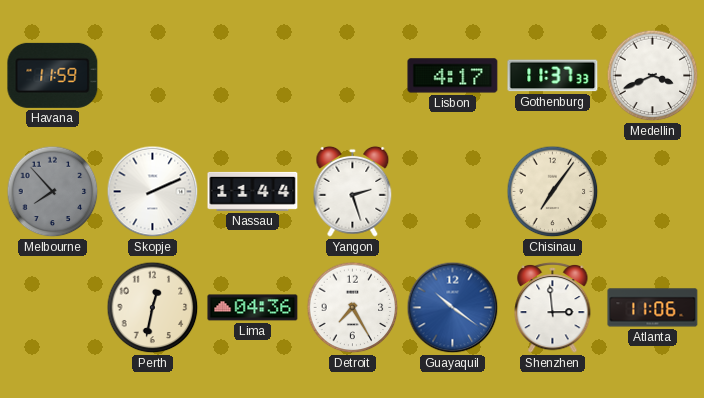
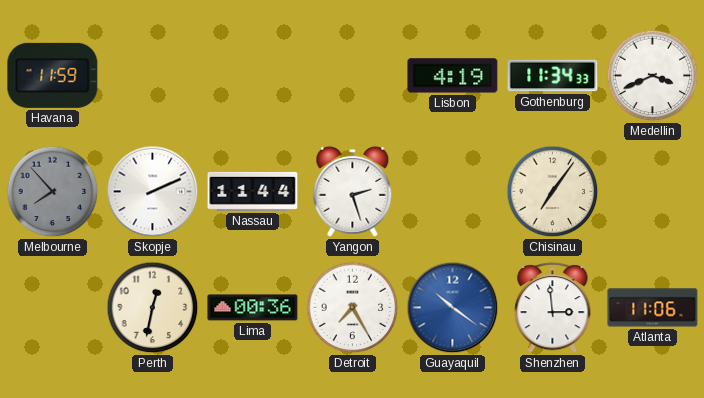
Lisbon: 4:17 -> 4:19 (453, 76)
Gothenburg: 11:37 -> 11:34 (553, 76)
Lima: 04:36 -> 00:36 (253, 308)
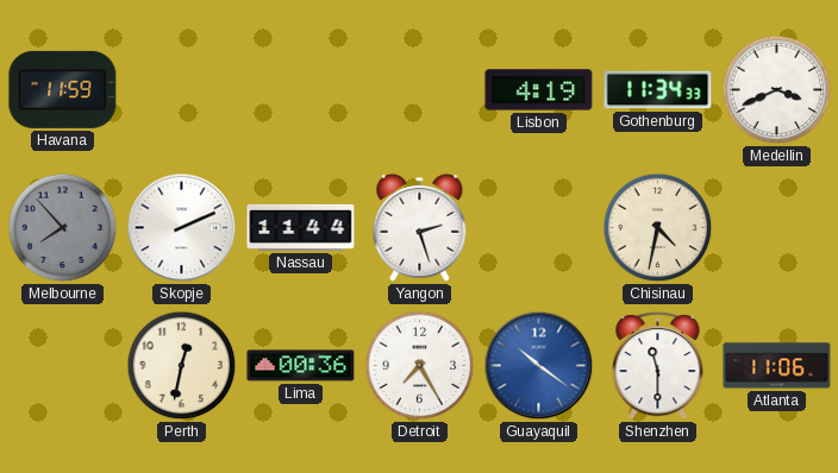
Chisinau: 7:06 -> 4:32 (658, 228)
Shenzhen: 2:59 -> 11:30 (658, 365)
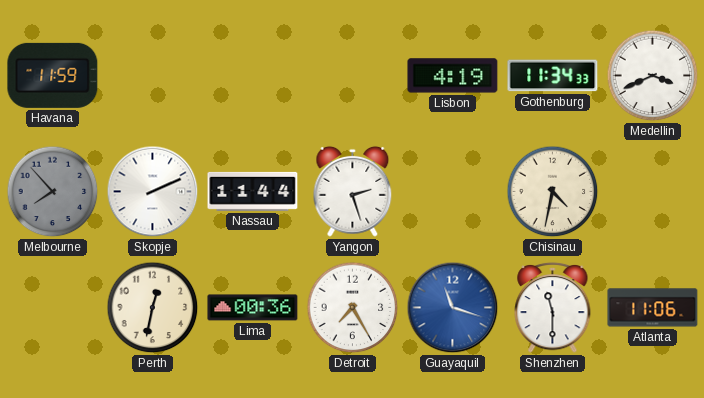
Guayaquil: 10:21 -> 11:18 (453, 308)
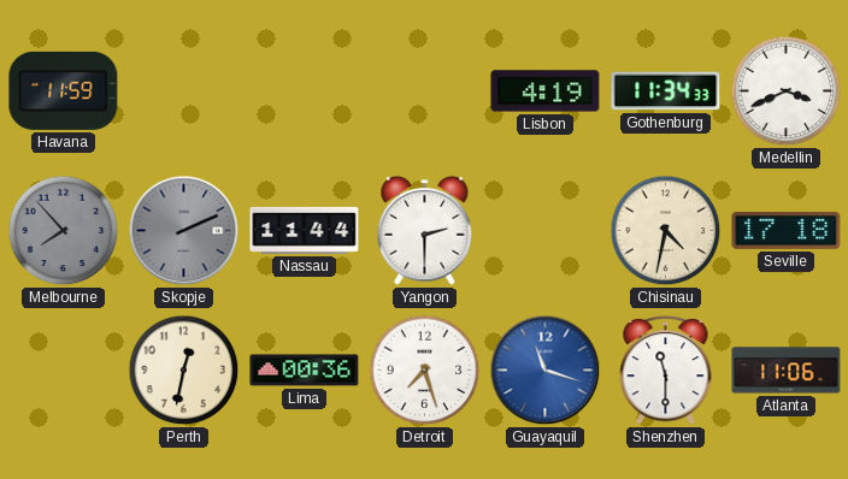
Skopje dial: white -> grey (184, 231)
Yangon: 2:27 -> 2:30 (425, 230)
Seville: none -> 17:18 (787, 230)
Detroit: 7:25 -> 7:27 (425, 371)
